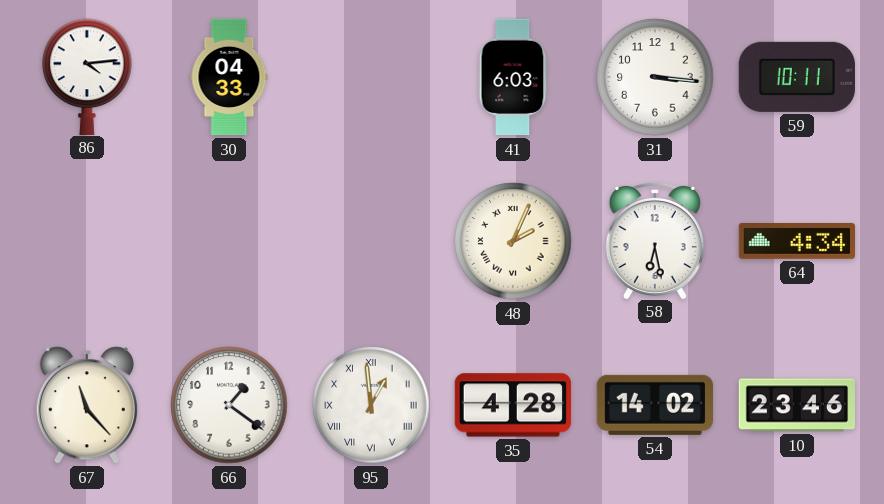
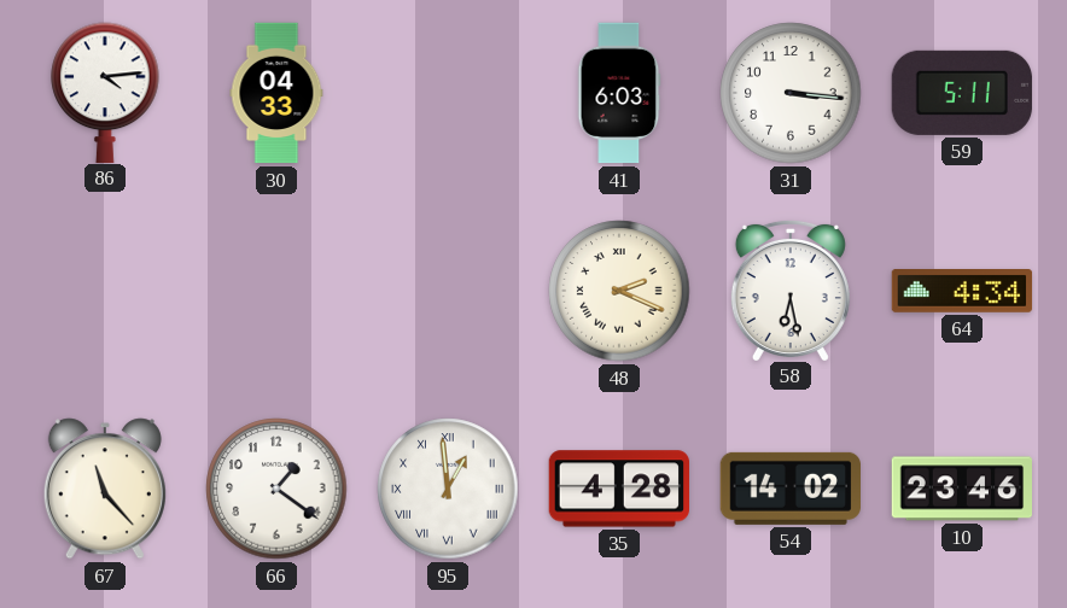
59: 10:11 -> 5:11 (962, 93)
48: 2:04 -> 2:19 (619, 291)
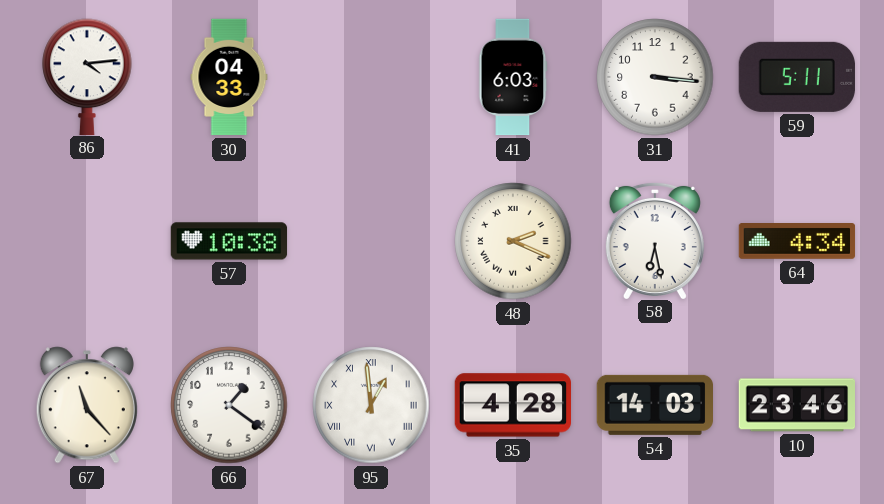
57: none -> 10:38 (229, 241)
54: 14:02 -> 14:03 (654, 405)
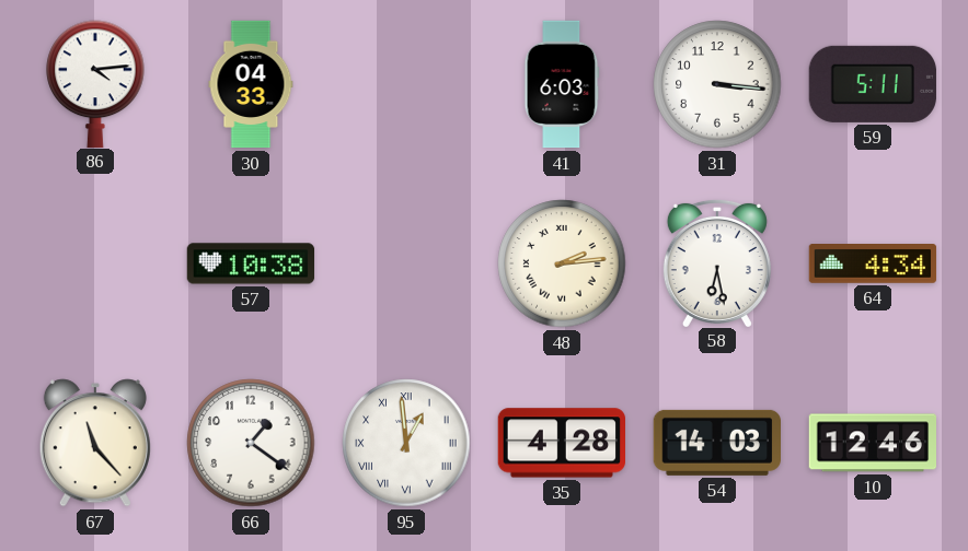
48: 2:19 -> 2:14 (562, 263)
10: 23:46 -> 12:46 (872, 443)
